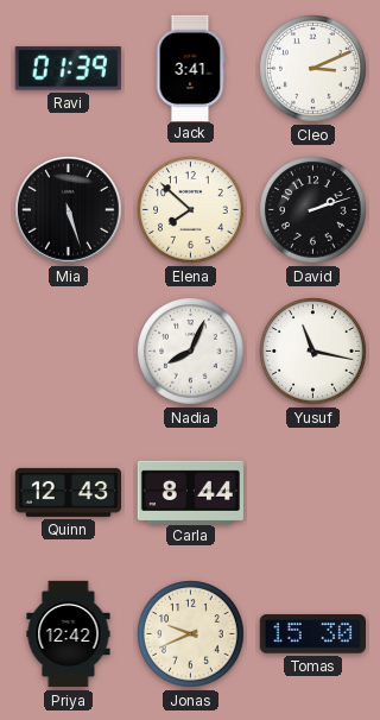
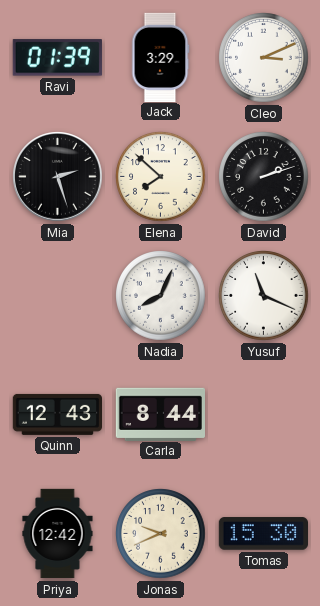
Jack: 3:41 -> 3:29 (160, 57)
Mia: 5:27 -> 2:27 (58, 177)
Yusuf: 11:17 -> 11:19 (264, 296)
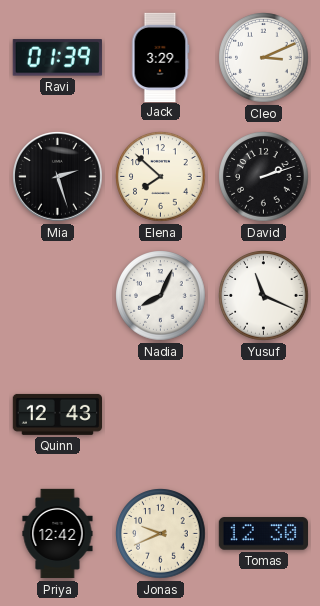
Carla: 8:44 -> none (160, 414)
Tomas: 15:30 -> 12:30 (263, 534)
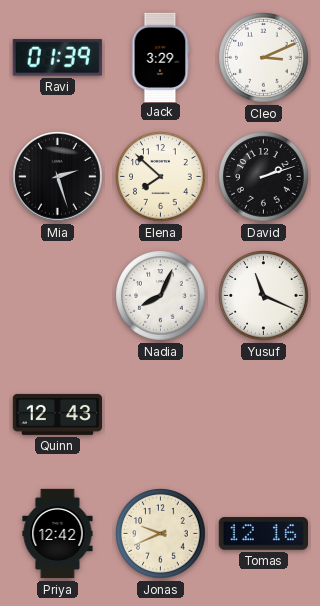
Tomas: 12:30 -> 12:16 (263, 534)
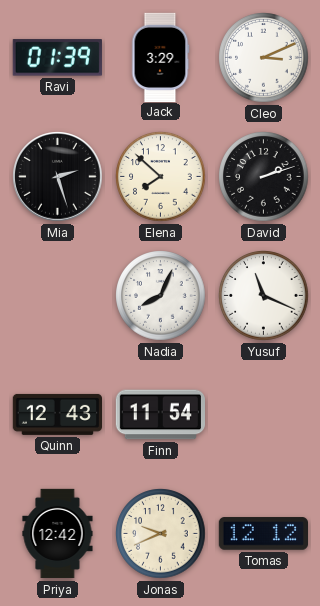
Finn: none -> 11:54 (160, 415)
Tomas: 12:16 -> 12:12 (263, 534)
